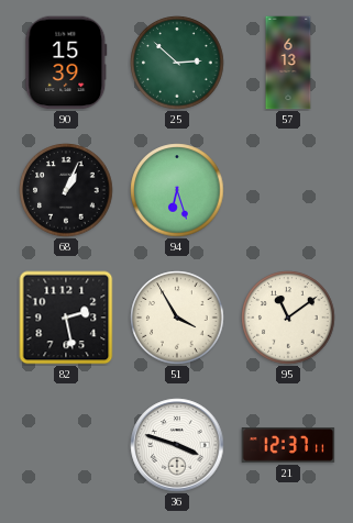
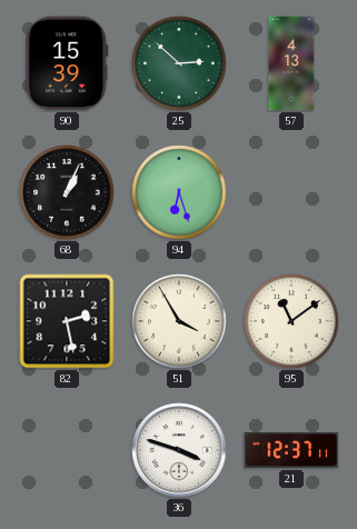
57: 6:13 -> 4:13 (291, 63)
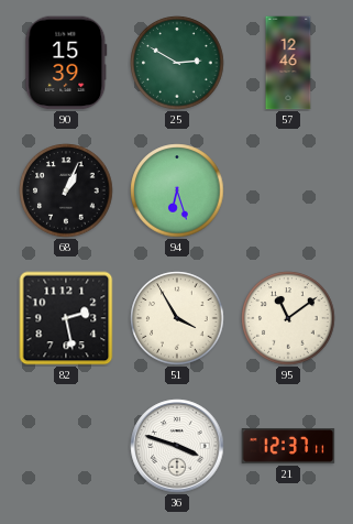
25: 2:52 -> 2:50 (177, 63)
57: 4:13 -> 12:46 (288, 63)
